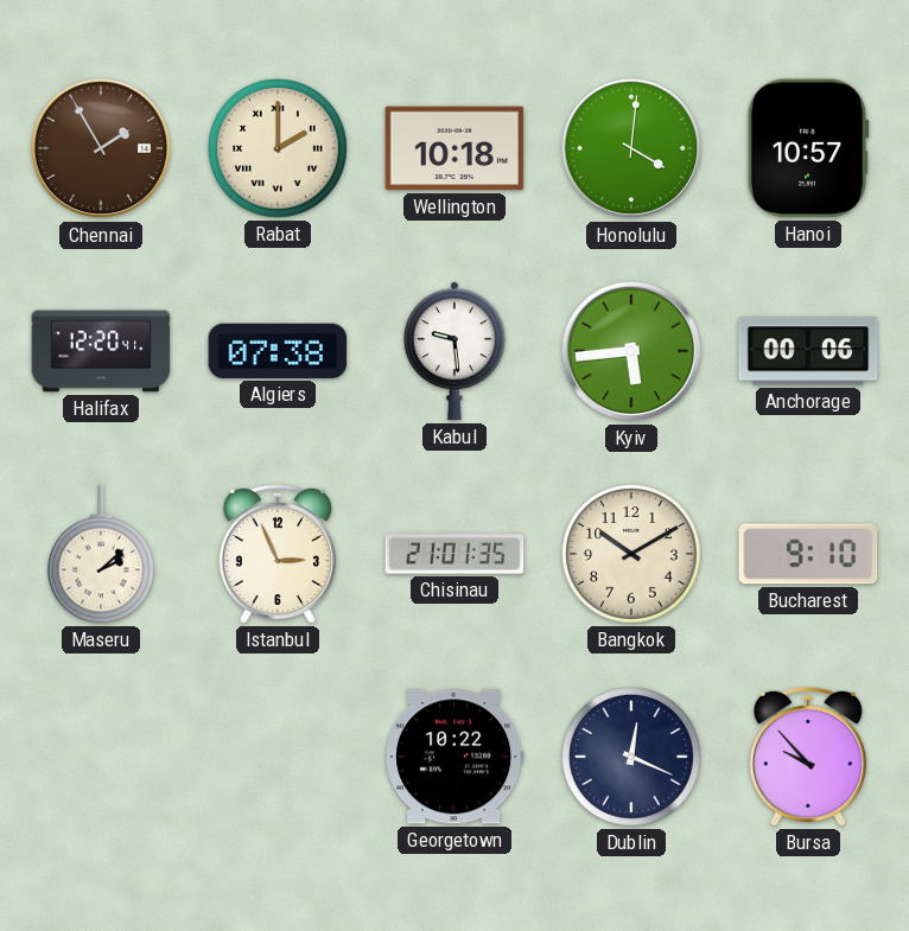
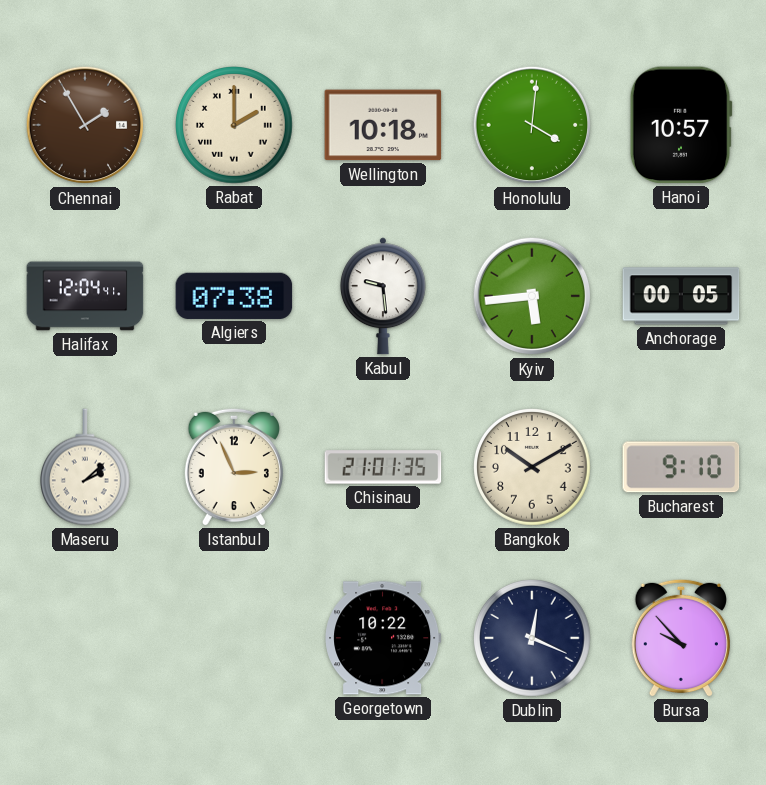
Halifax: 12:20 -> 12:04 (85, 296)
Anchorage: 00:06 -> 00:05 (681, 296)
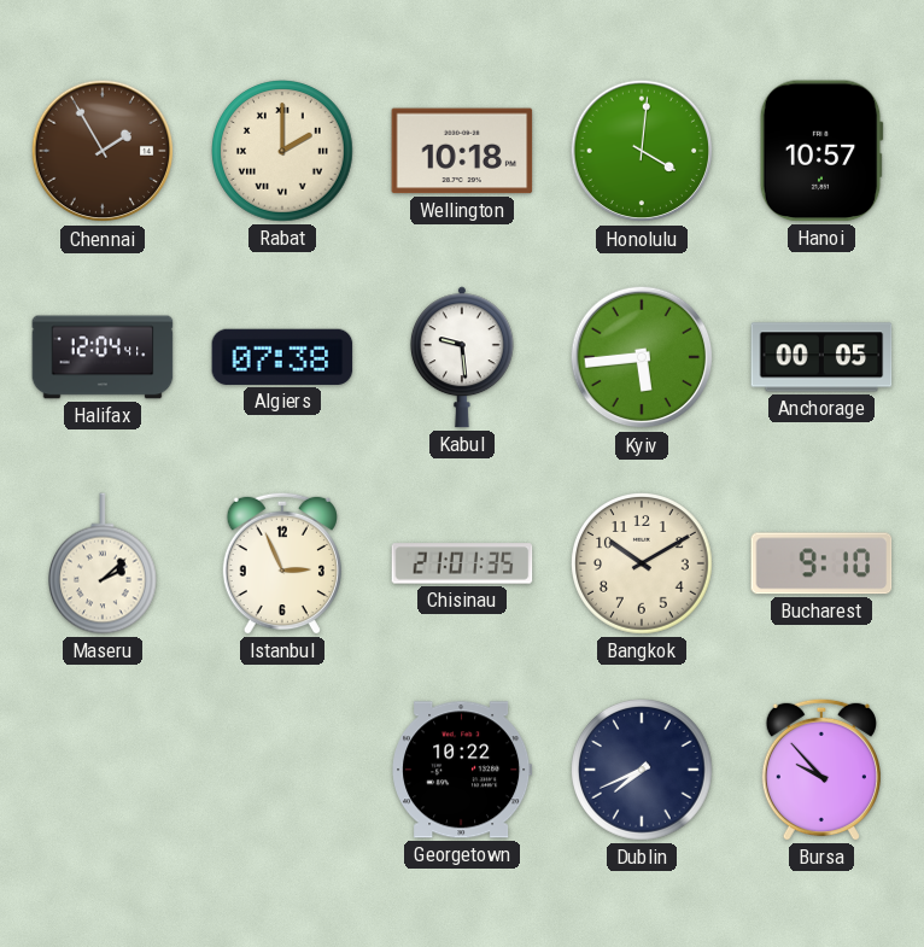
Dublin: 12:19 -> 7:41 (643, 771)
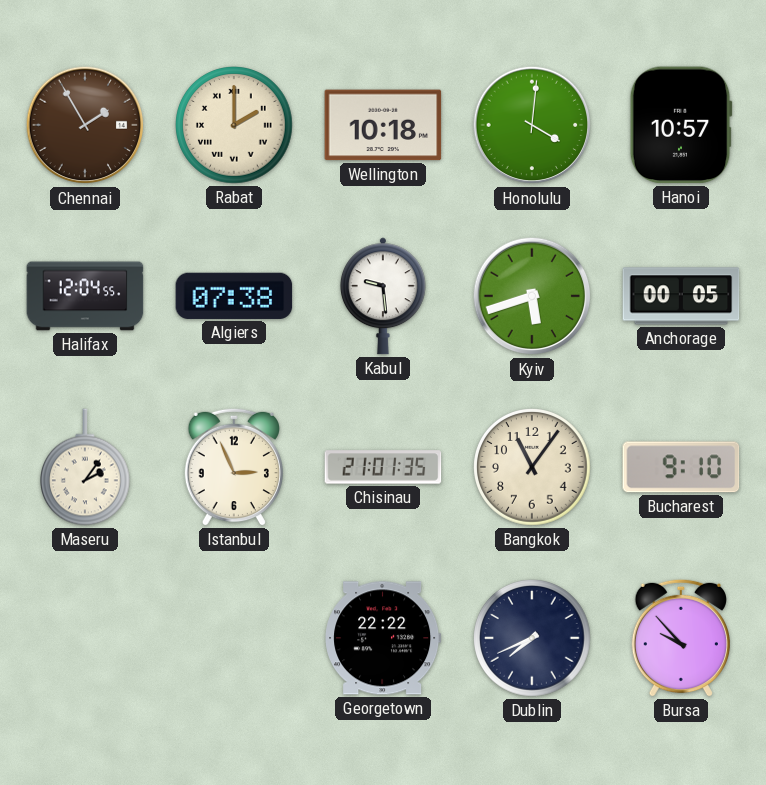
Halifax: 12:04:41 -> 12:04:55 (85, 296)
Kyiv: 5:44 -> 5:42 (532, 296)
Maseru: 2:08 -> 2:06 (85, 467)
Bangkok: 10:10 -> 11:06 (533, 468)
Georgetown: 10:22 -> 22:22 (383, 638)
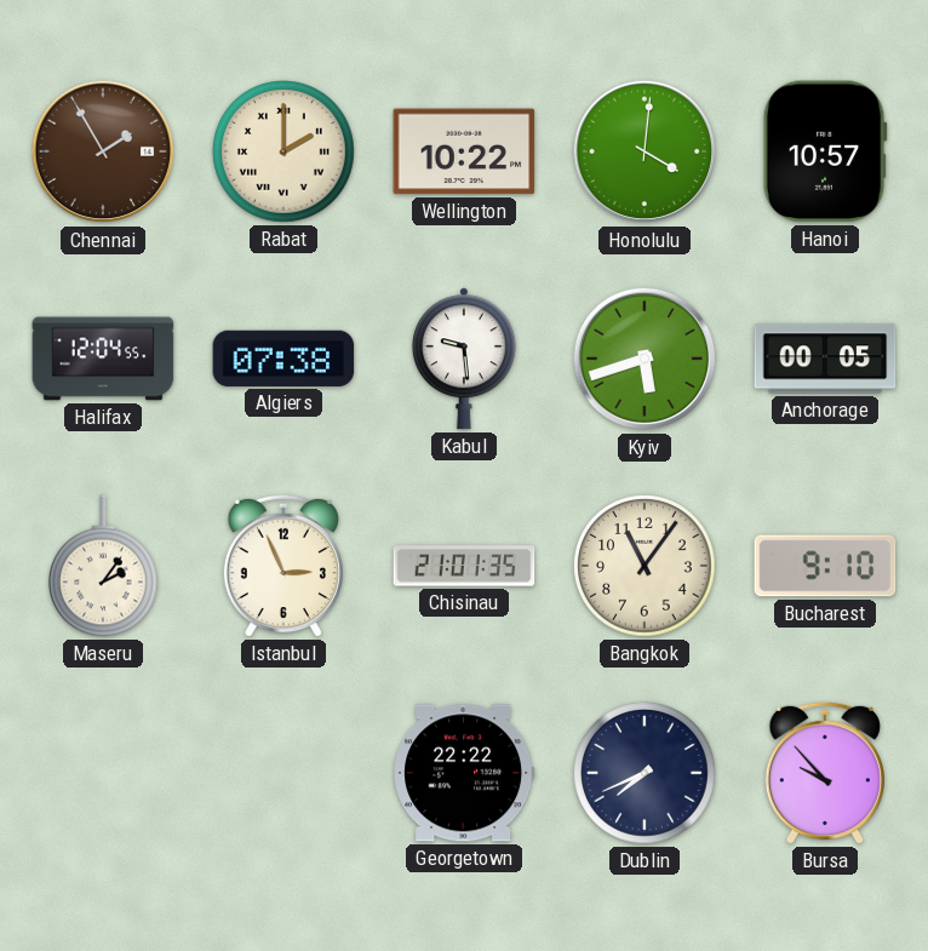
Wellington: 10:18 -> 10:22 (464, 151)
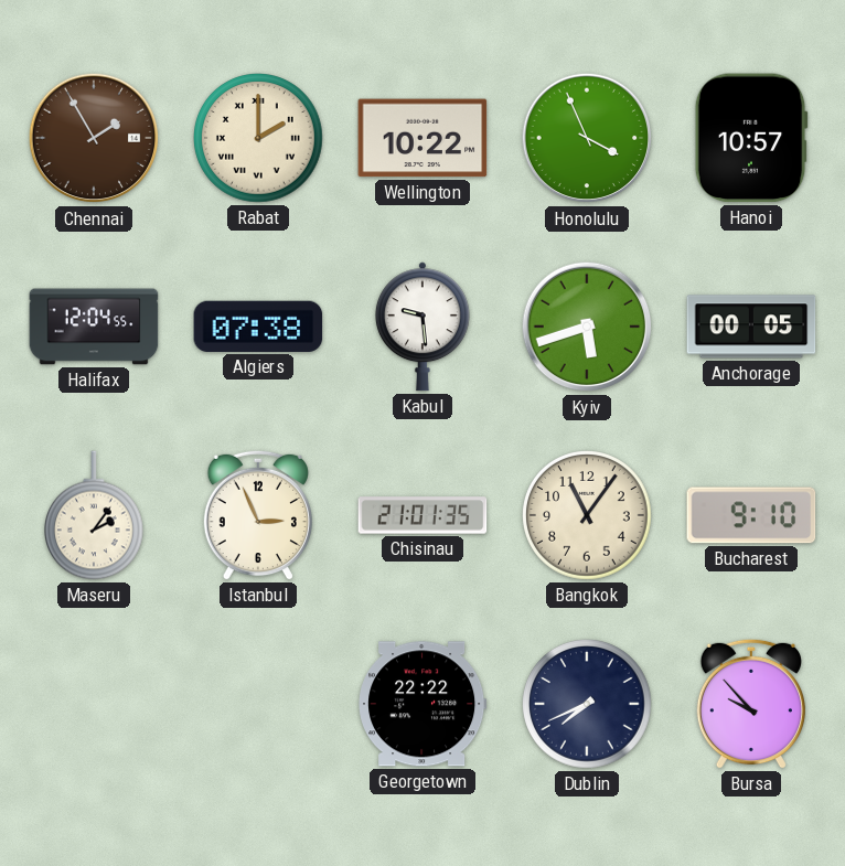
Honolulu: 4:01 -> 3:56 (587, 138)
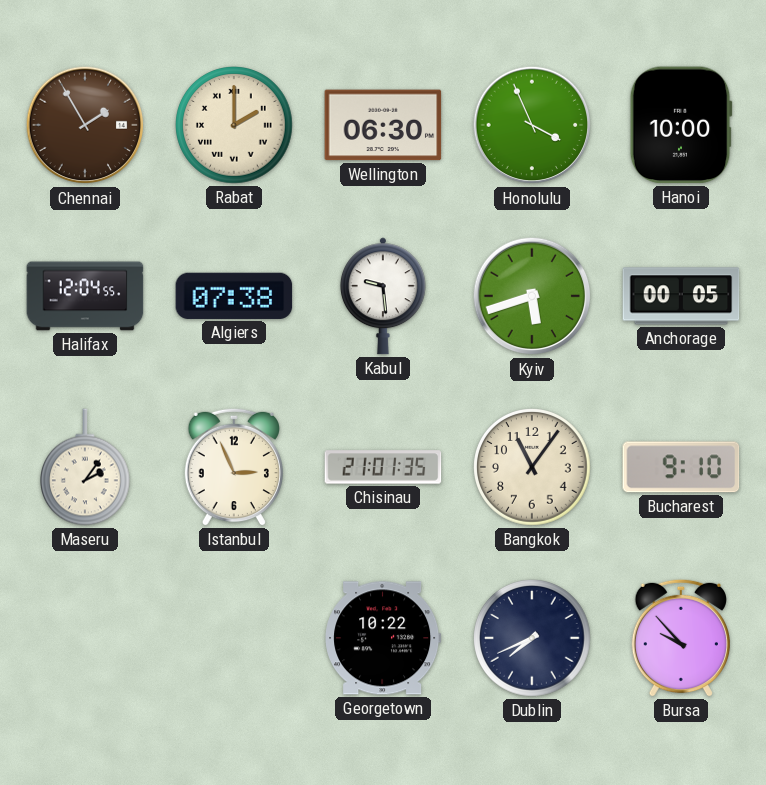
Wellington: 10:22 -> 06:30 (383, 125)
Hanoi: 10:57 -> 10:00 (681, 125)
Georgetown: 22:22 -> 10:22 (383, 638)
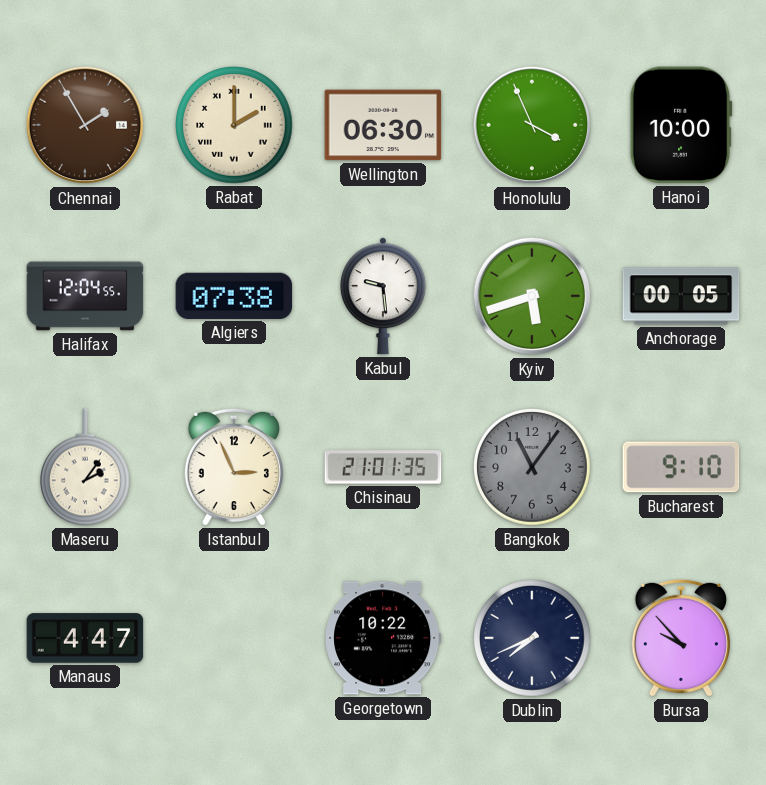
Bangkok dial: cream -> grey (533, 468)
Manaus: none -> 4:47 (85, 638)
